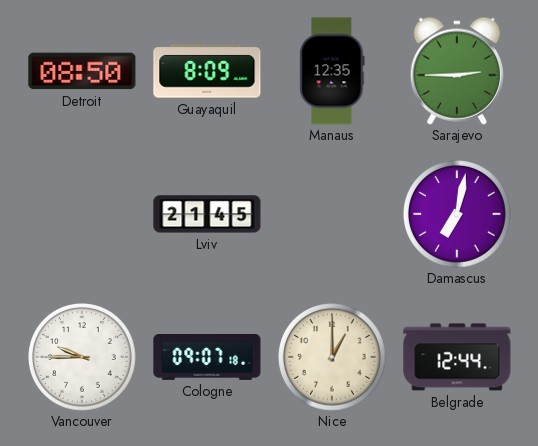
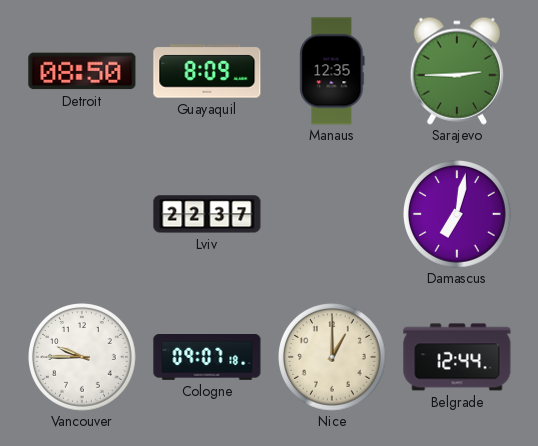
Lviv: 21:45 -> 22:37 (207, 214)
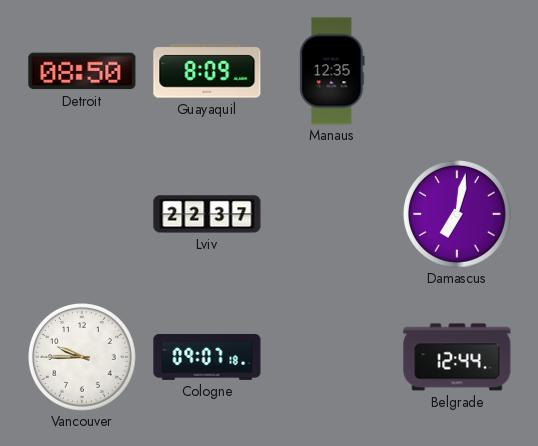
Sarajevo: 2:45 -> none (457, 71)
Nice: 1:00 -> none (333, 358)
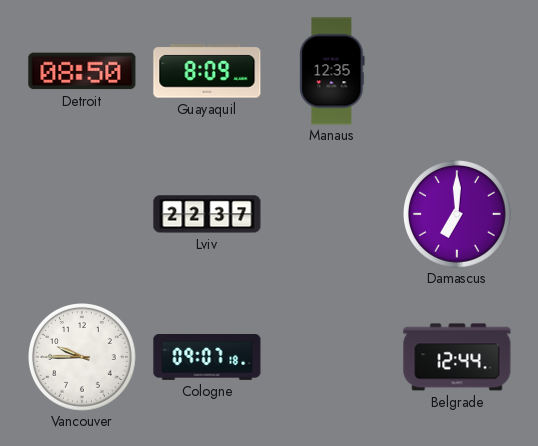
Damascus: 7:02 -> 7:00 (458, 215)
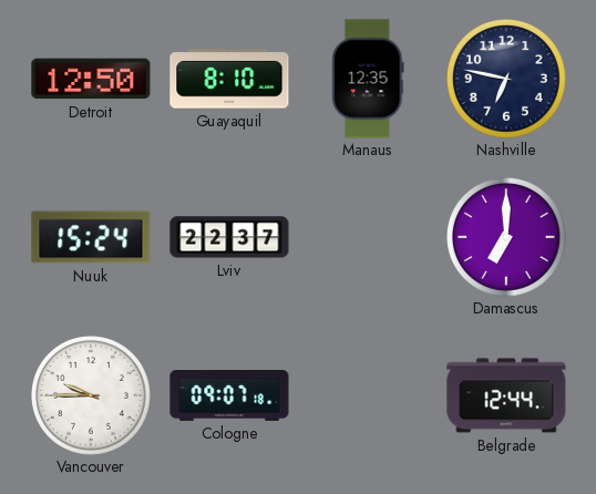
Detroit: 08:50 -> 12:50 (91, 79)
Guayaquil: 8:09 -> 8:10 (229, 79)
Nashville: none -> 6:47 (507, 80)
Nuuk: none -> 15:24 (91, 237)
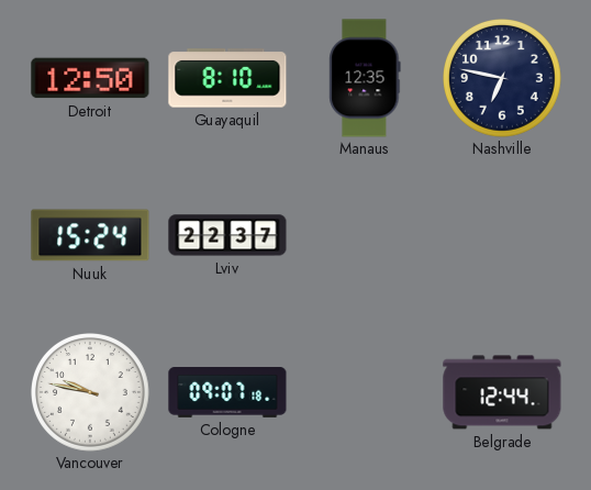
Damascus: 7:00 -> none (507, 238)
Vancouver: 9:45 -> 9:47 (91, 393)
